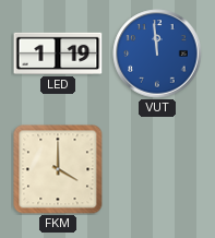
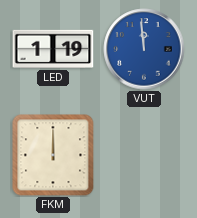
FKM: 4:00 -> 12:00 (53, 155)
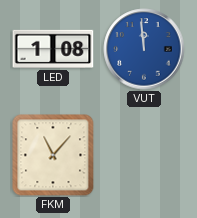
LED: 1:19 -> 1:08 (53, 49)
FKM: 12:00 -> 11:07 (53, 155)
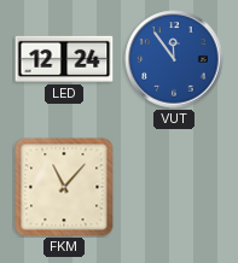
LED: 1:08 -> 12:24 (64, 59)
VUT: 11:59 -> 11:54 (174, 59)
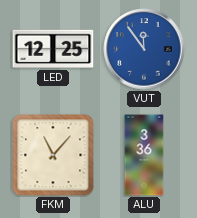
LED: 12:24 -> 12:25 (53, 49)
ALU: none -> 3:36 (144, 155)
